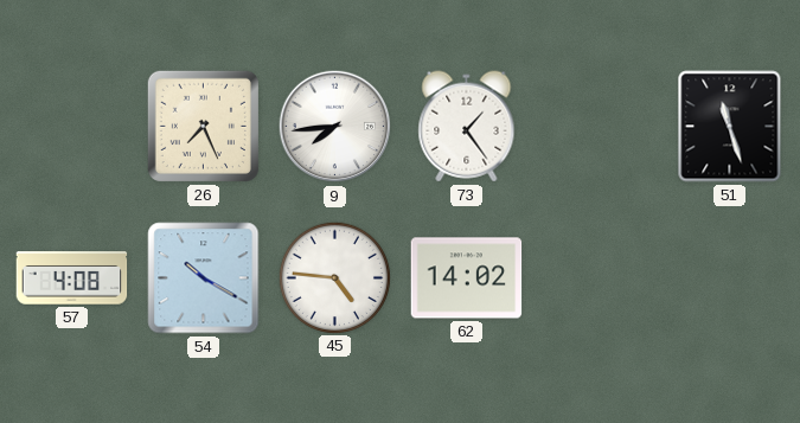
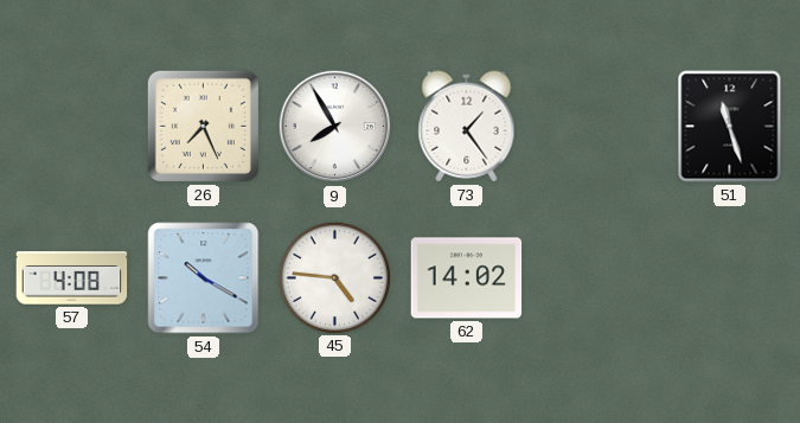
9: 7:44 -> 7:55 (335, 127)
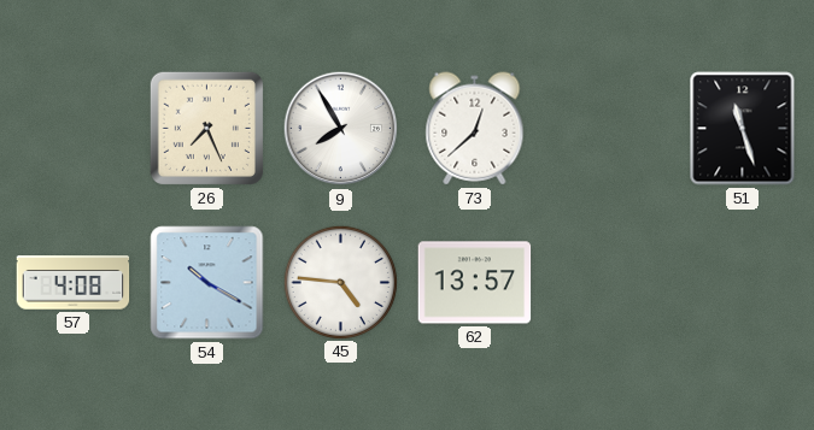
73: 1:24 -> 12:38 (475, 129)
62: 14:02 -> 13:57 (475, 283)
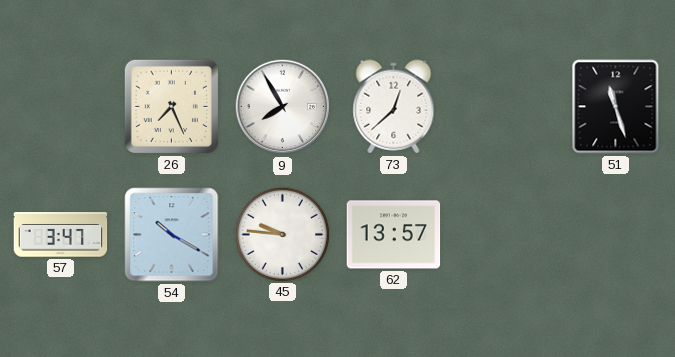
57: 4:08 -> 3:47 (61, 235)
45: 4:46 -> 9:46 (282, 234)
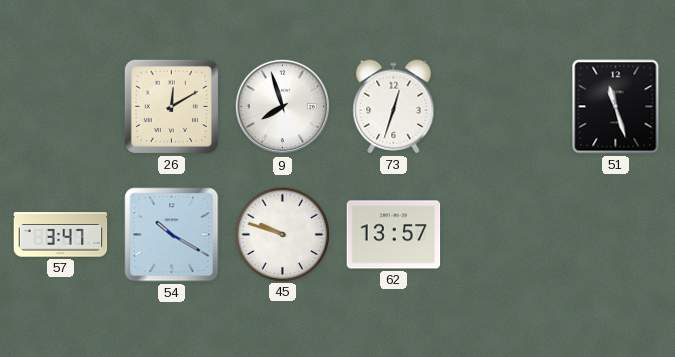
26: 7:26 -> 12:10 (171, 106)
9: 7:55 -> 7:57 (283, 107)
73: 12:38 -> 12:33 (394, 107)
45: 9:46 -> 9:48 (282, 234)
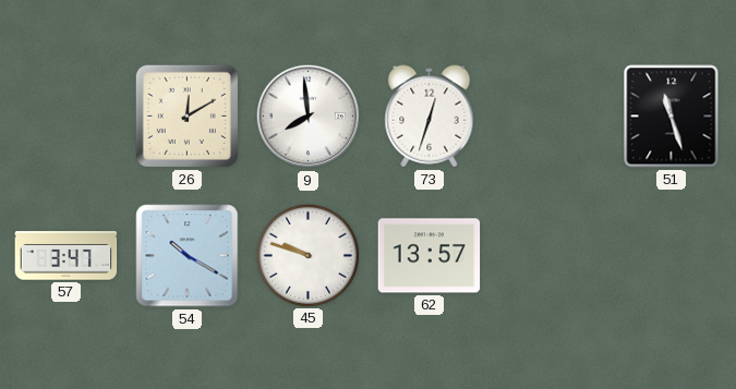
9: 7:57 -> 7:59 (309, 117)
